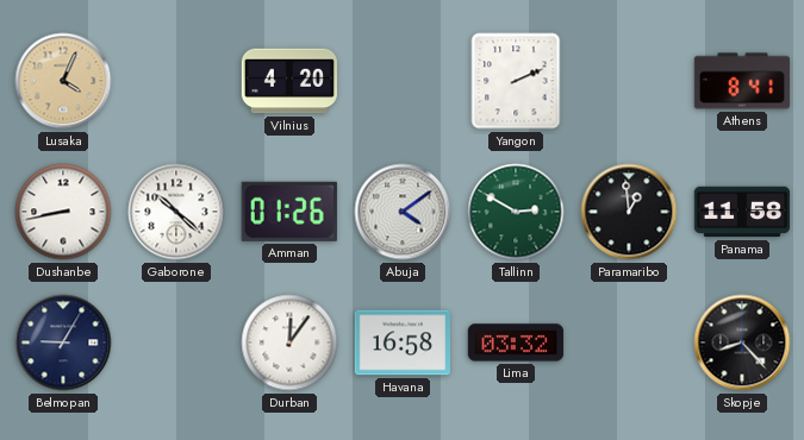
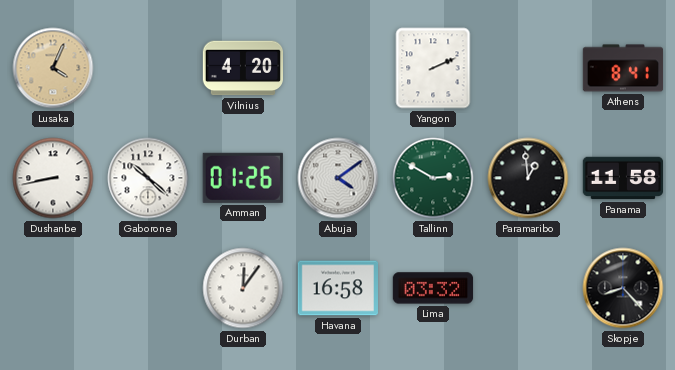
Belmopan: 9:05 -> none (63, 342)
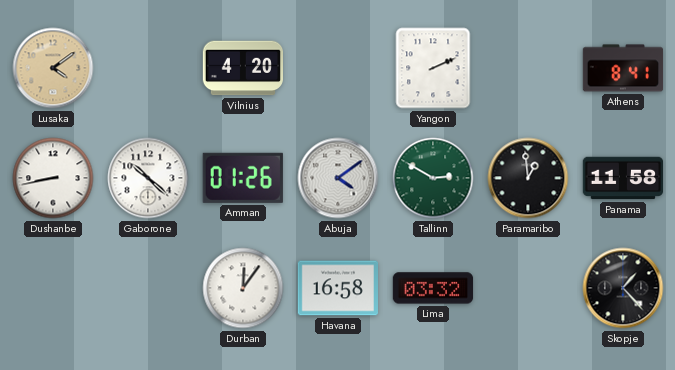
Lusaka: 4:04 -> 4:09 (53, 68)
Skopje: 8:23 -> 1:23 (623, 288)
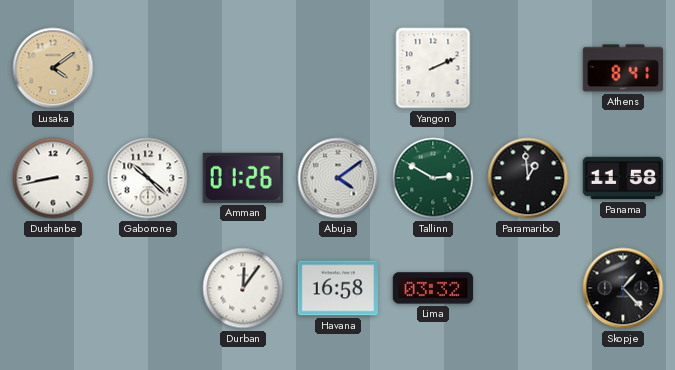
Vilnius: 4:20 -> none (242, 68)
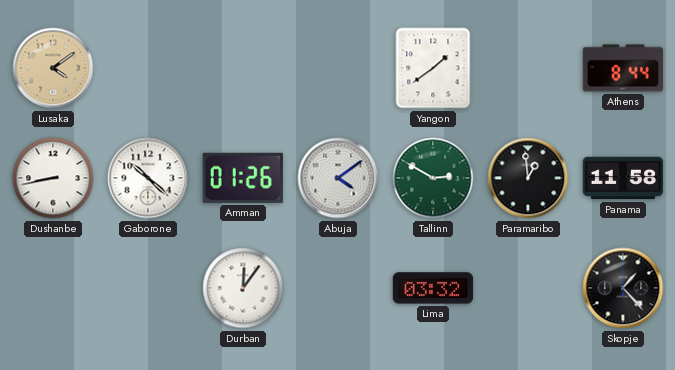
Yangon: 2:11 -> 1:39 (433, 68)
Athens: 8:41 -> 8:44 (623, 68)
Havana: 16:58 -> none (338, 288)
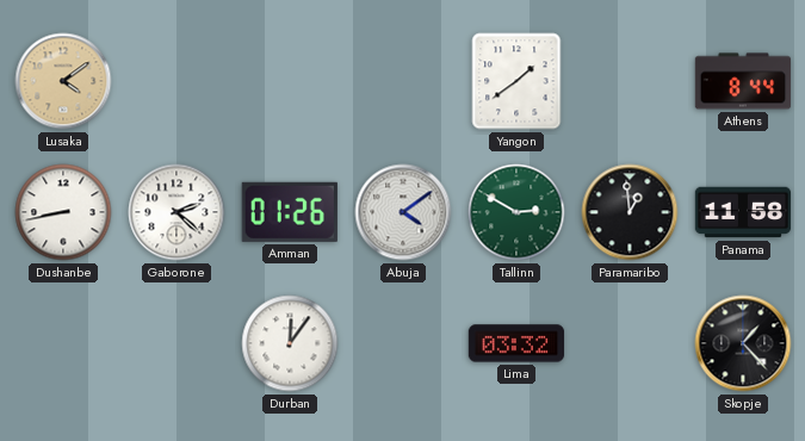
Gaborone: 10:22 -> 2:22 (177, 212)
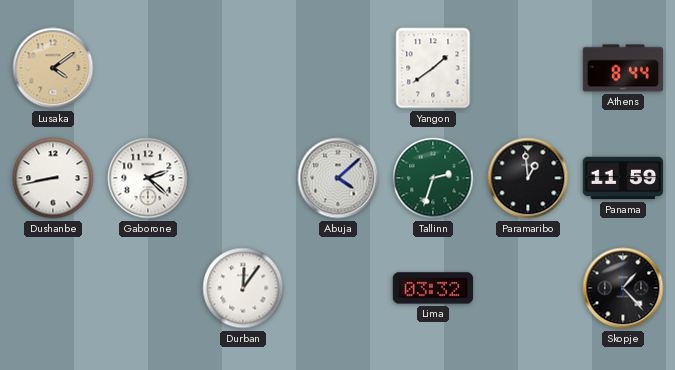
Amman: 01:26 -> none (290, 212)
Abuja: 4:09 -> 4:08 (338, 178)
Tallinn: 2:50 -> 2:33 (433, 178)
Panama: 11:58 -> 11:59 (623, 178)
